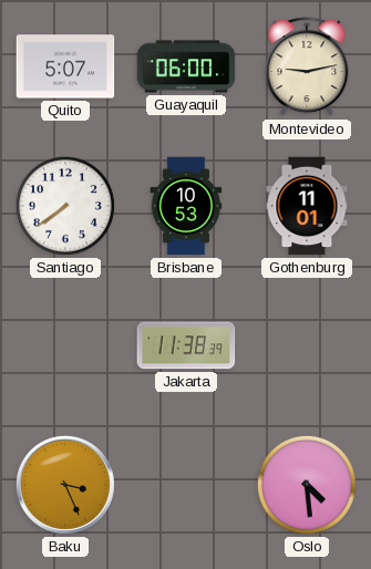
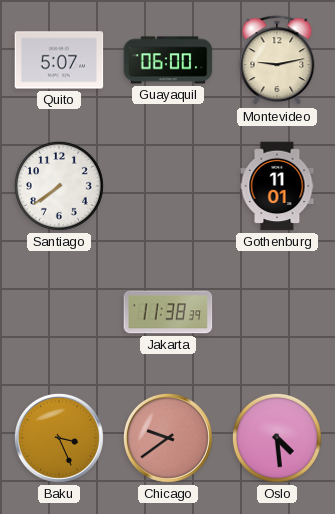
Brisbane: 10:53 -> none (186, 206)
Chicago: none -> 9:39 (168, 438)
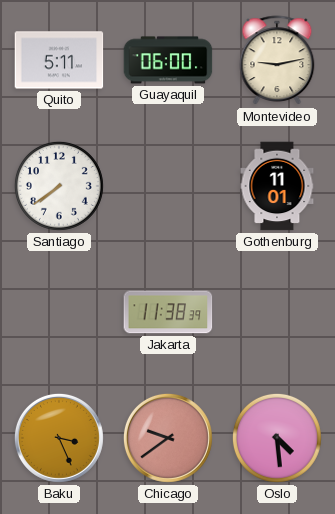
Quito: 5:07 -> 5:11 (59, 60)
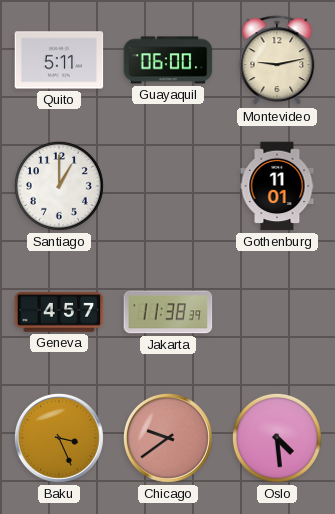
Santiago: 7:39 -> 1:00 (59, 186)
Geneva: none -> 4:57 (59, 312)
